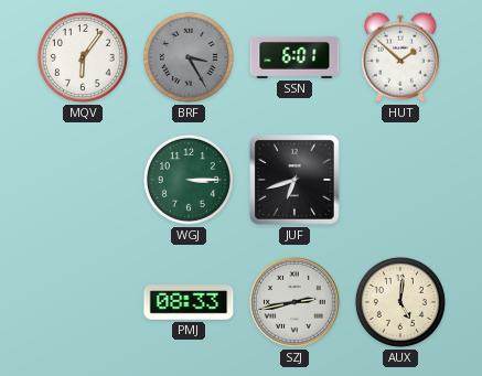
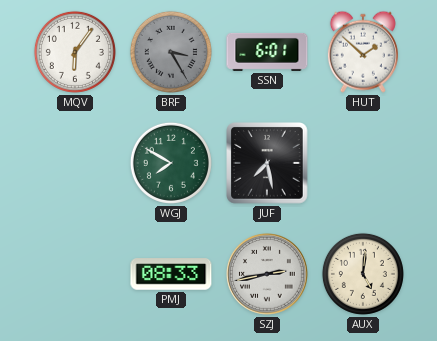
WGJ: 3:15 -> 7:50 (171, 163)
JUF: 6:42 -> 7:28 (268, 164)
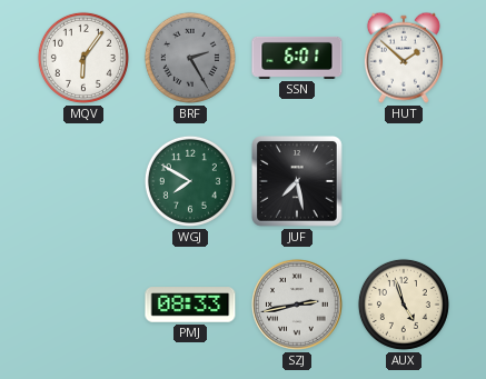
BRF: 3:25 -> 2:25 (190, 58)
AUX: 5:01 -> 4:57 (404, 305)
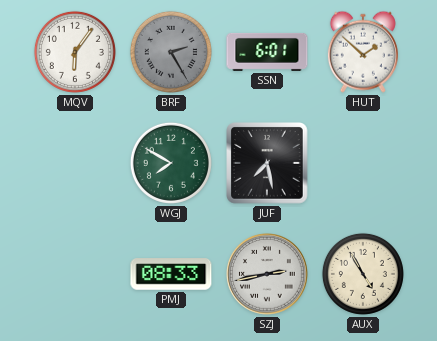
AUX: 4:57 -> 4:55 (363, 274)
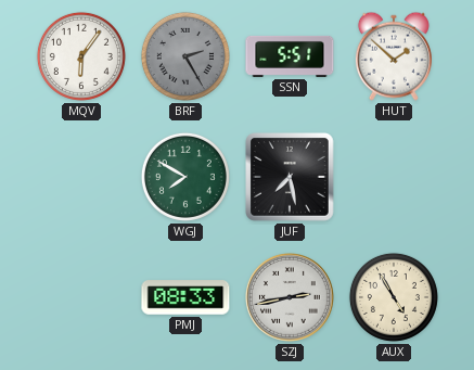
SSN: 6:01 -> 5:51 (290, 56)
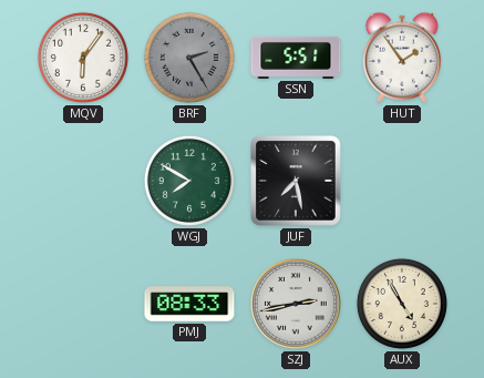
HUT: 1:52 -> 1:54 (402, 58)
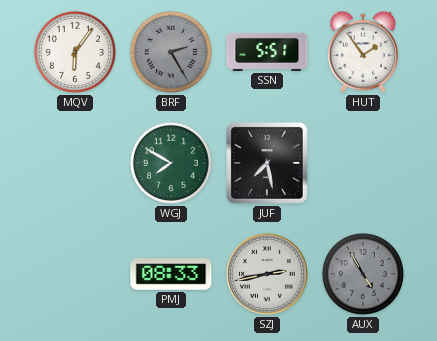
AUX dial: cream -> grey (363, 274)
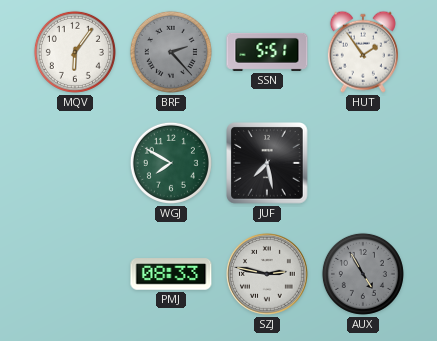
BRF: 2:25 -> 2:23 (171, 52)
SZJ: 2:43 -> 2:47 (268, 275)
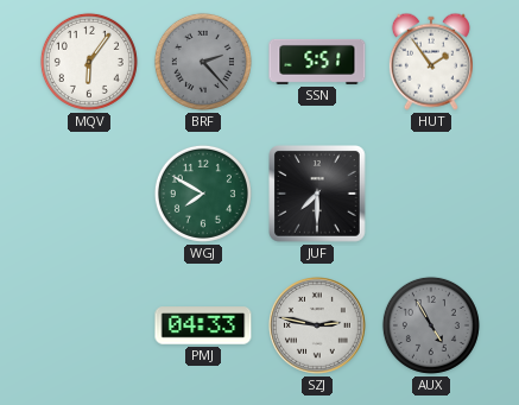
JUF: 7:28 -> 7:30 (318, 195)
PMJ: 08:33 -> 04:33 (203, 325)
